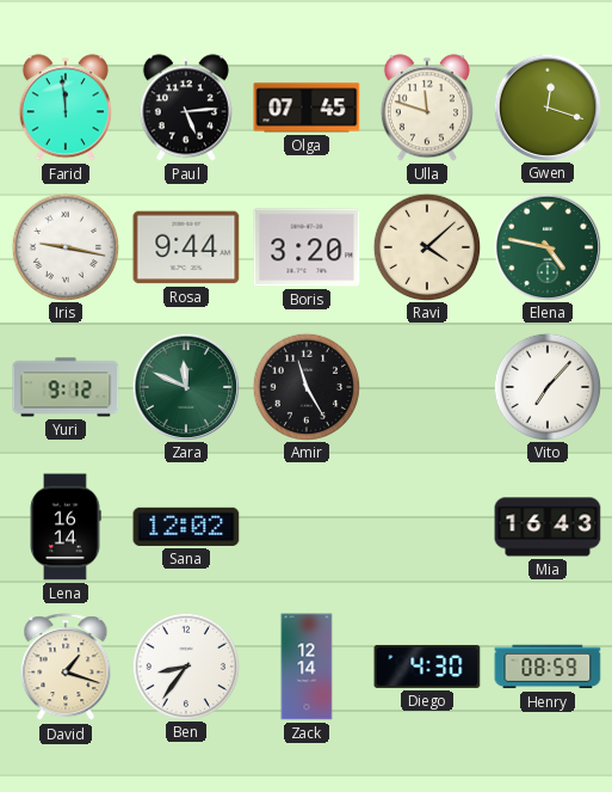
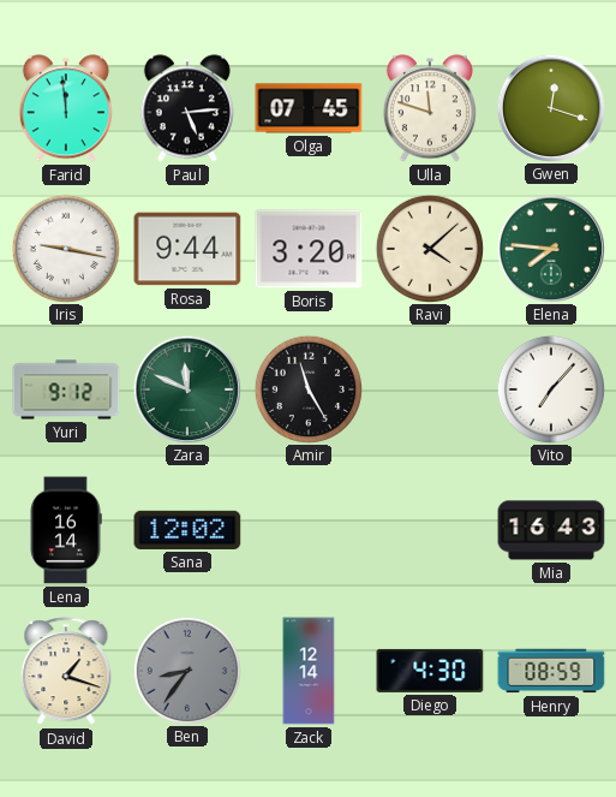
Elena: 4:47 -> 7:46 (550, 248)
Ben dial: white -> grey (186, 670)
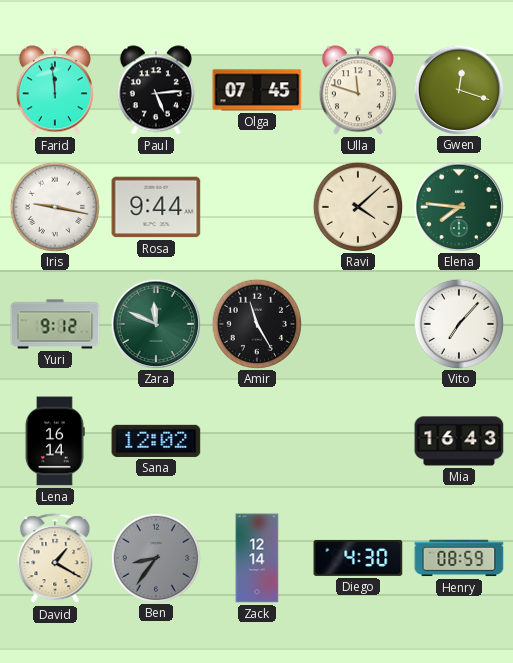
Boris: 3:20 -> none (309, 249)
David: 1:18 -> 1:20 (55, 559)
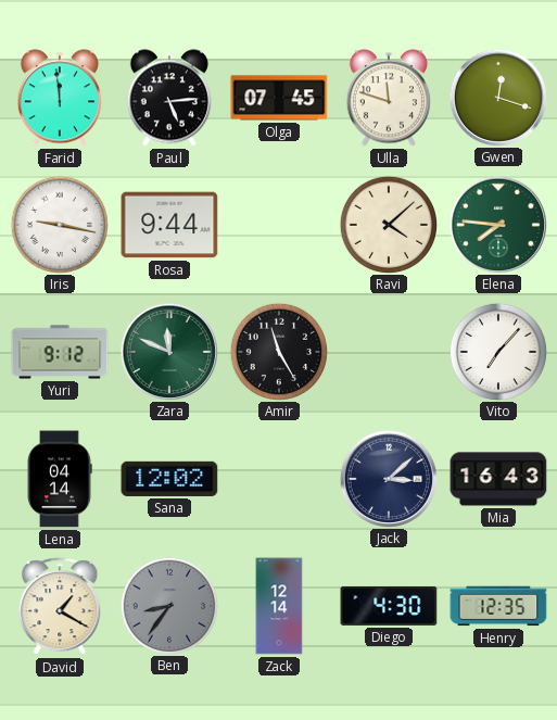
Lena: 16:14 -> 04:14 (60, 479)
Jack: none -> 3:08 (388, 478)
Henry: 08:59 -> 12:35 (498, 606)
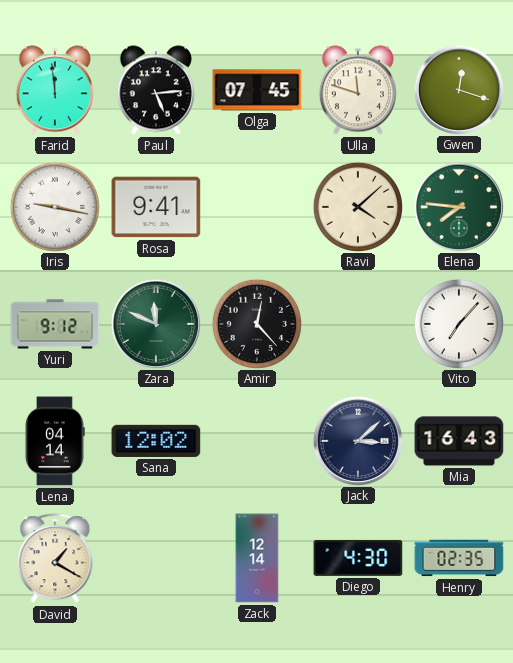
Rosa: 9:44 -> 9:41 (156, 207)
Amir: 11:25 -> 12:23 (256, 323)
Ben: 8:36 -> none (168, 605)
Henry: 12:35 -> 02:35 (459, 558)
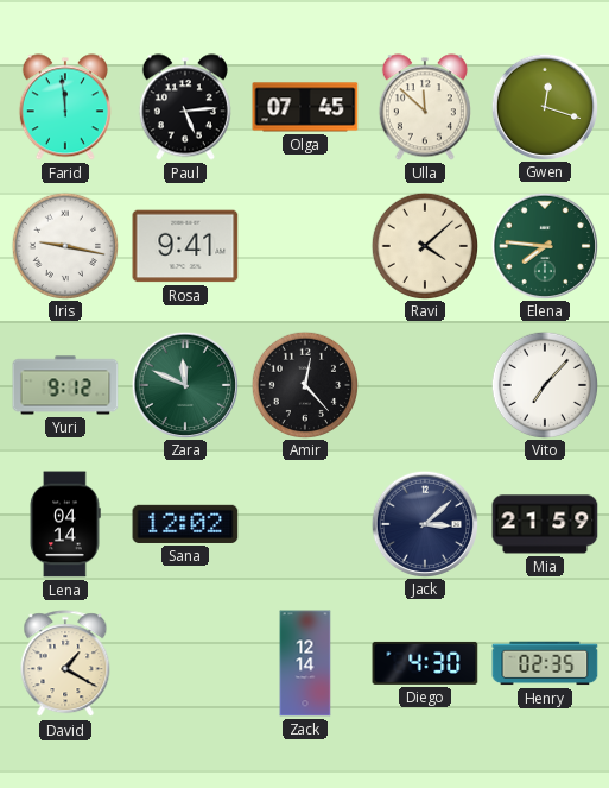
Ulla: 11:48 -> 11:52 (425, 107)
Mia: 16:43 -> 21:59 (545, 524)
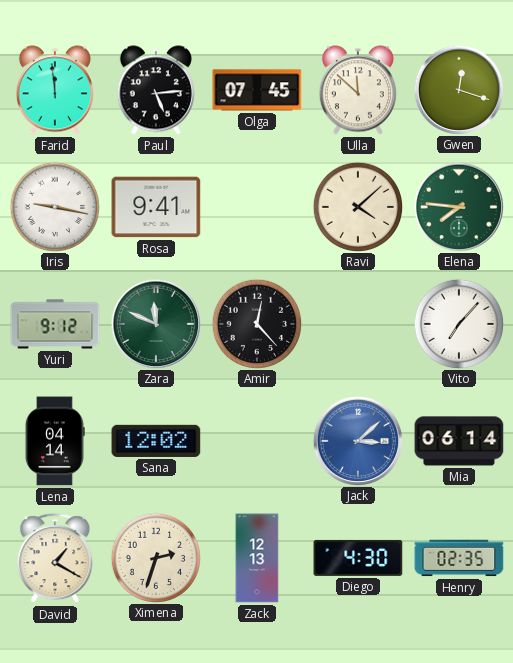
Jack dial: navy -> blue (357, 440)
Mia: 21:59 -> 06:14 (459, 441)
Ximena: none -> 2:33 (155, 557)
Zack: 12:14 -> 12:13 (257, 558)
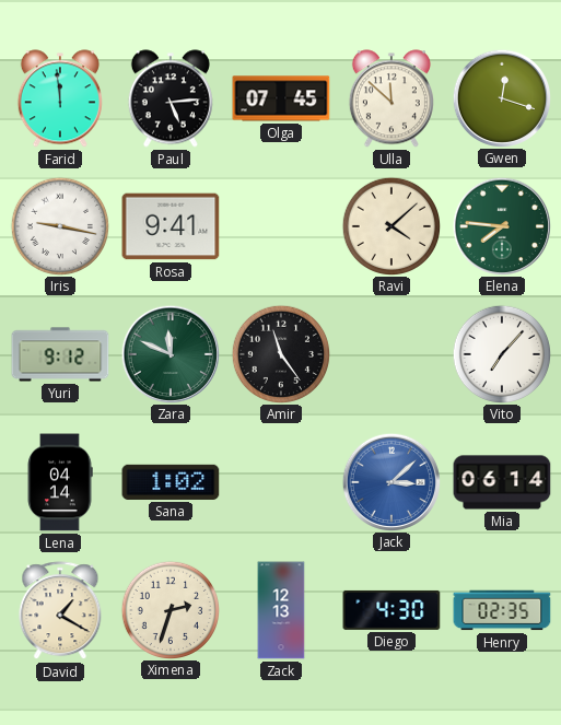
Amir: 12:23 -> 11:24 (280, 353)
Sana: 12:02 -> 1:02 (171, 482)
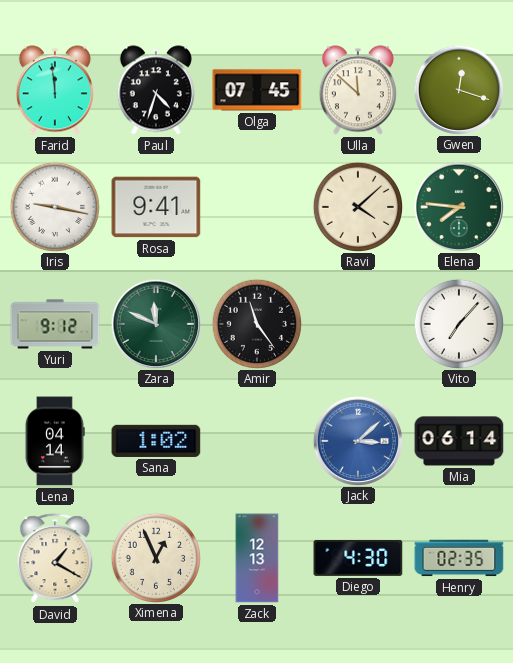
Paul: 5:14 -> 4:33 (156, 90)
Ximena: 2:33 -> 12:56 (155, 557)
